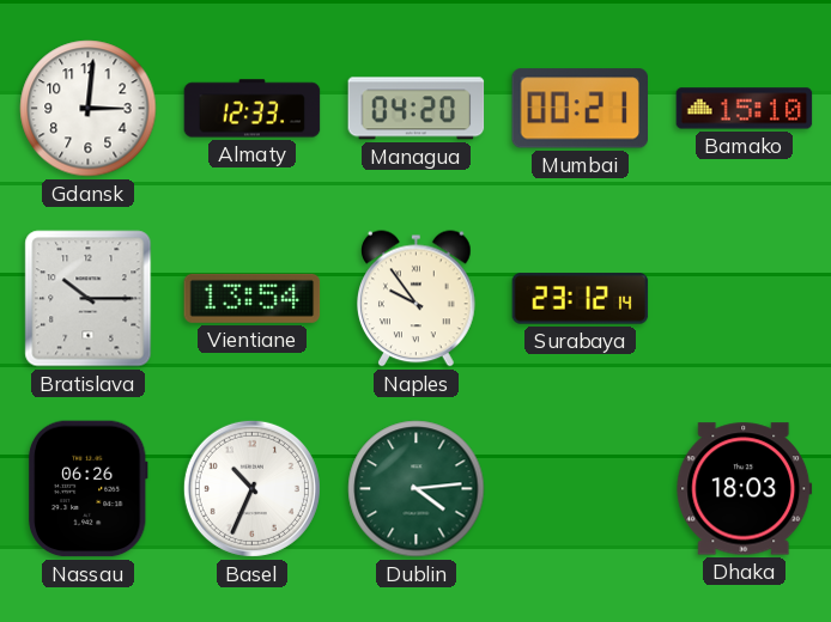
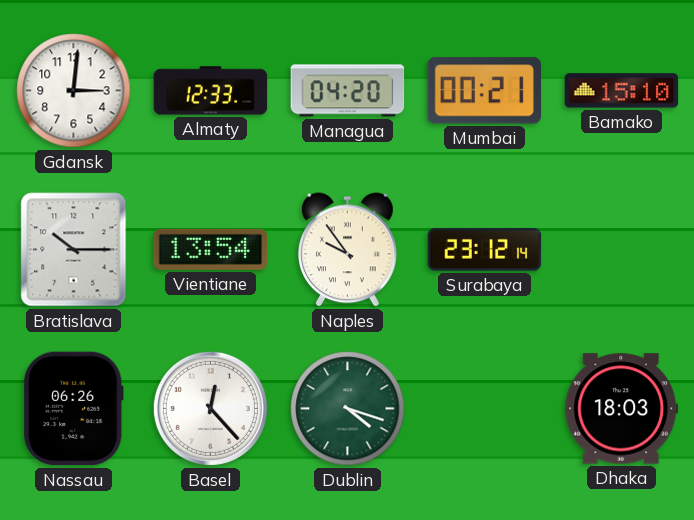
Basel: 10:34 -> 12:23 (210, 408)
Dublin: 4:14 -> 4:18 (348, 409)
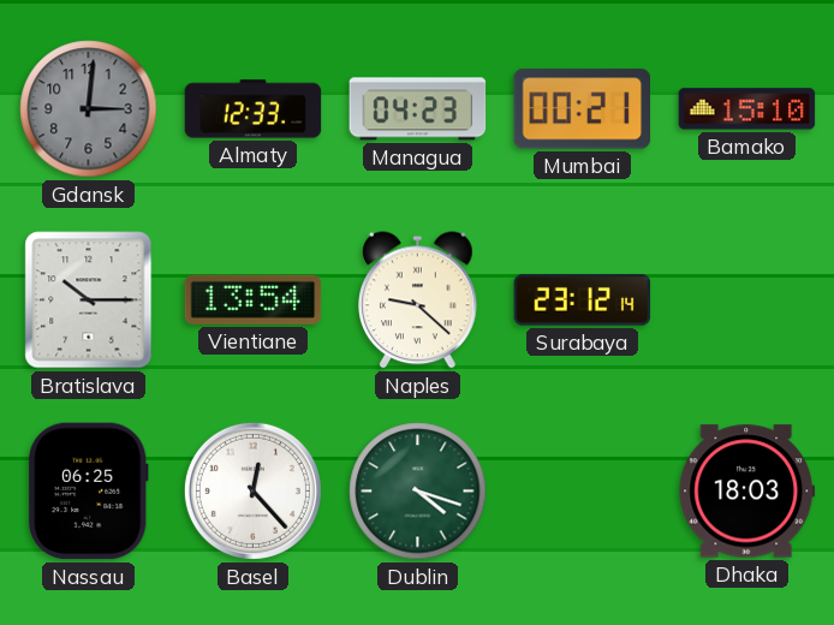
Gdansk dial: white -> grey (89, 109)
Managua: 04:20 -> 04:23 (418, 109)
Naples: 9:54 -> 9:22 (418, 300)
Nassau: 06:26 -> 06:25 (88, 492)
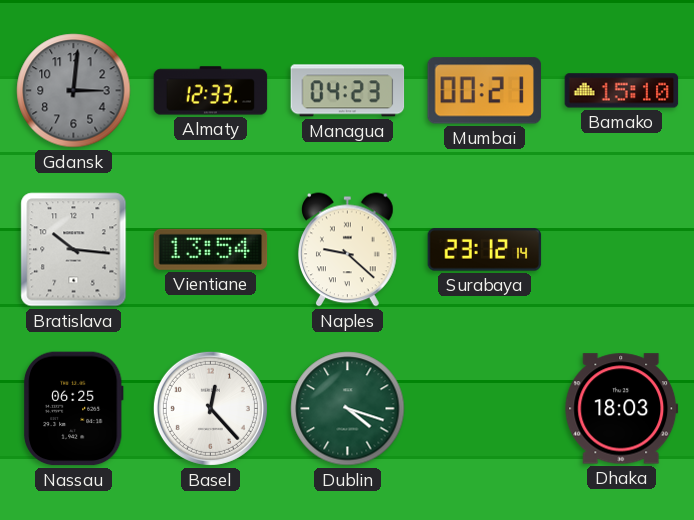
Bratislava: 10:15 -> 10:16 (74, 250)
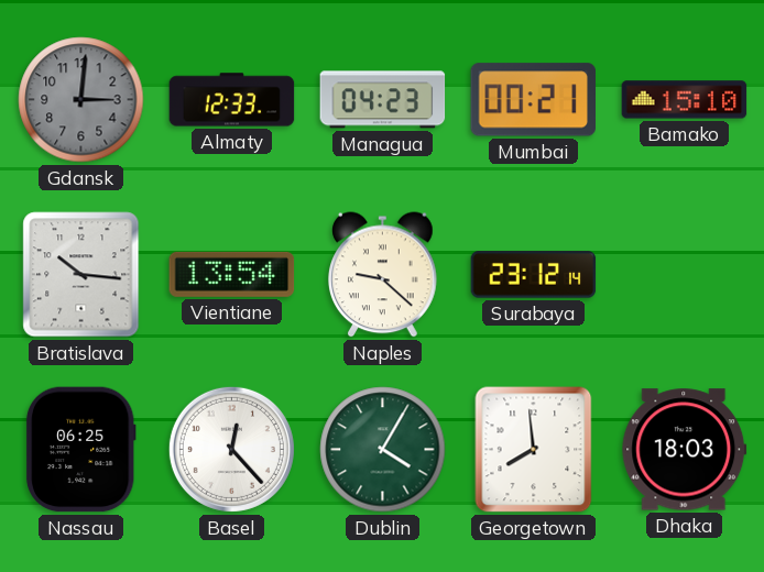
Dublin: 4:18 -> 4:05 (383, 450)
Georgetown: none -> 7:59 (534, 450)
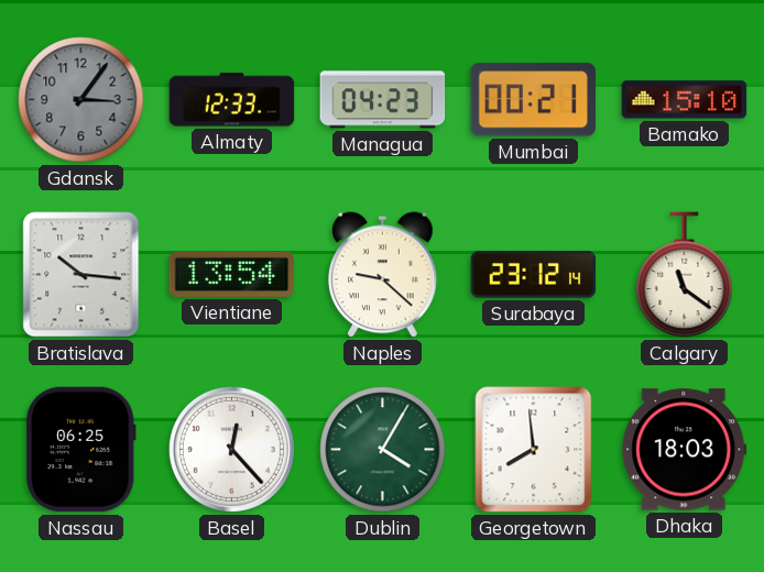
Gdansk: 3:01 -> 3:06 (81, 100)
Calgary: none -> 11:21 (685, 275)
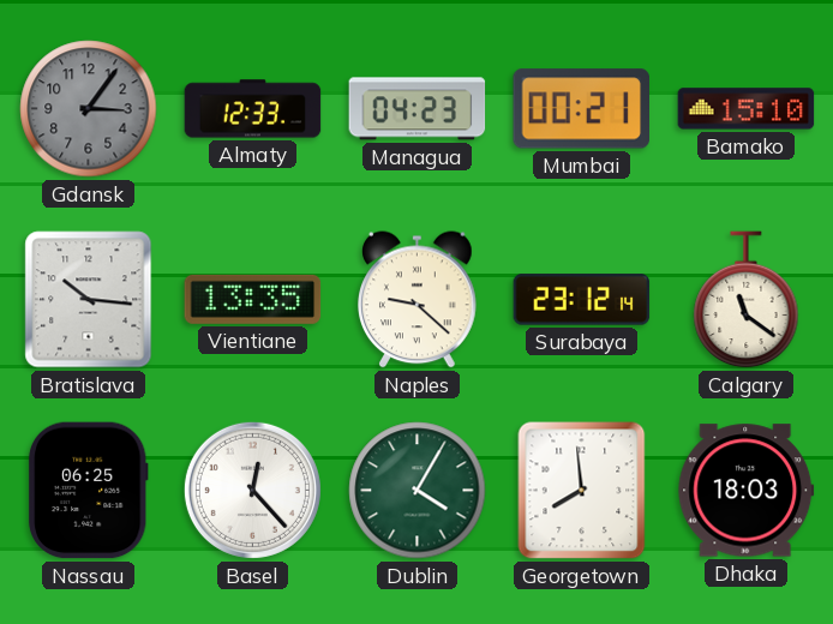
Vientiane: 13:54 -> 13:35 (253, 299)
